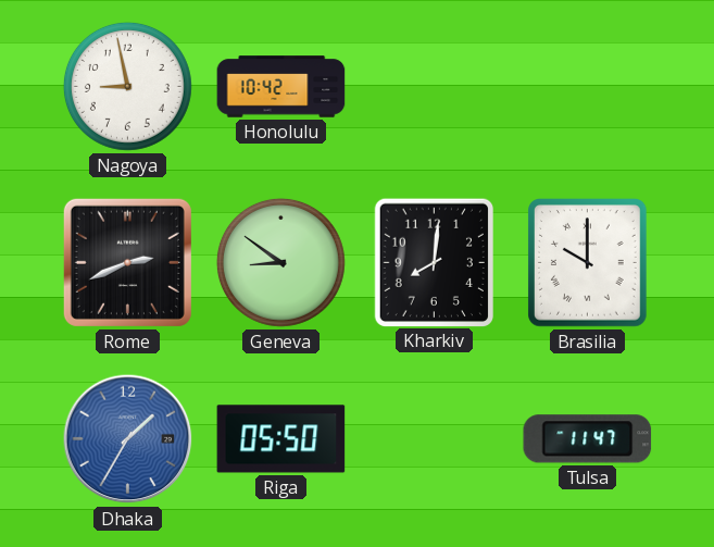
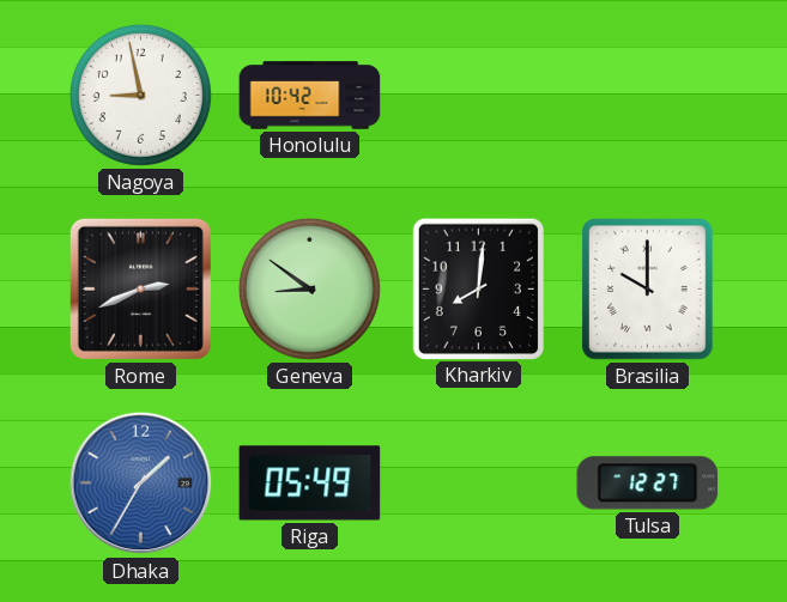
Riga: 05:50 -> 05:49 (310, 484)
Tulsa: 11:47 -> 12:27 (648, 484)
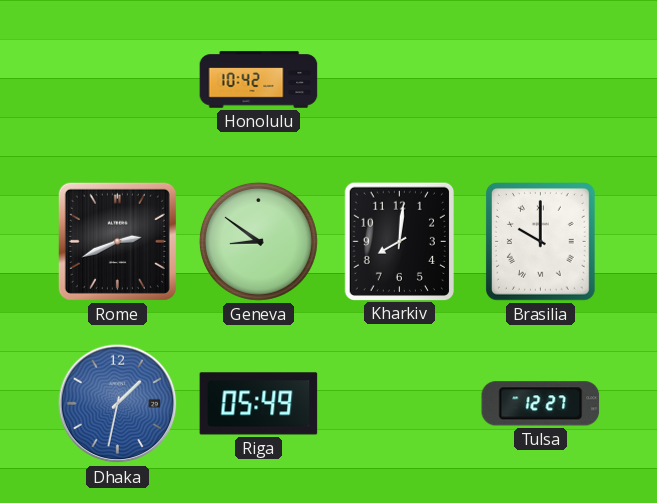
Nagoya: 8:58 -> none (140, 95)
Dhaka: 1:35 -> 1:32 (118, 404)
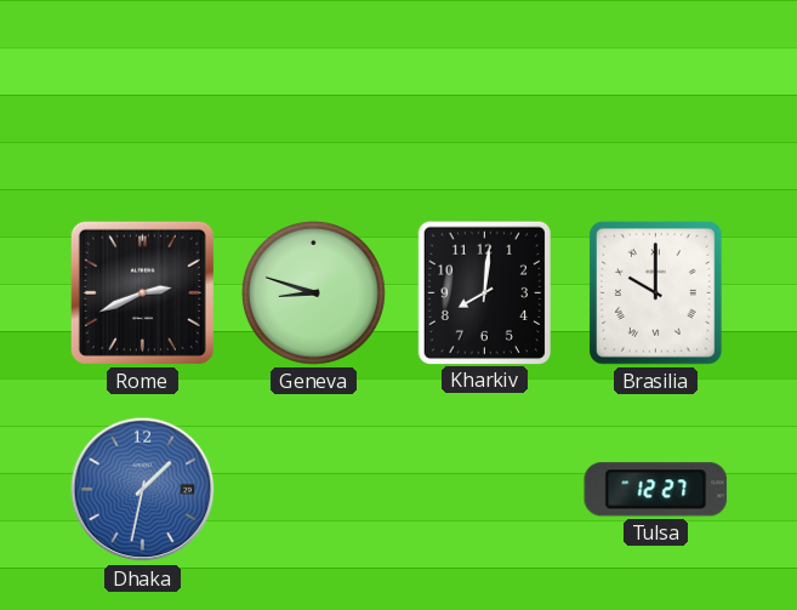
Honolulu: 10:42 -> none (259, 80)
Geneva: 8:51 -> 8:48 (313, 292)
Riga: 05:49 -> none (259, 404)
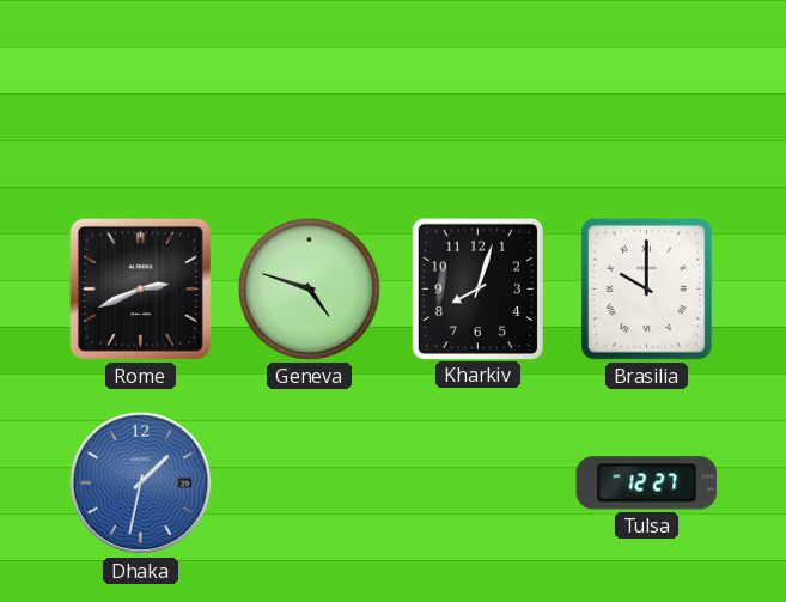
Geneva: 8:48 -> 4:48 (309, 288)
Kharkiv: 8:01 -> 8:03 (477, 288)
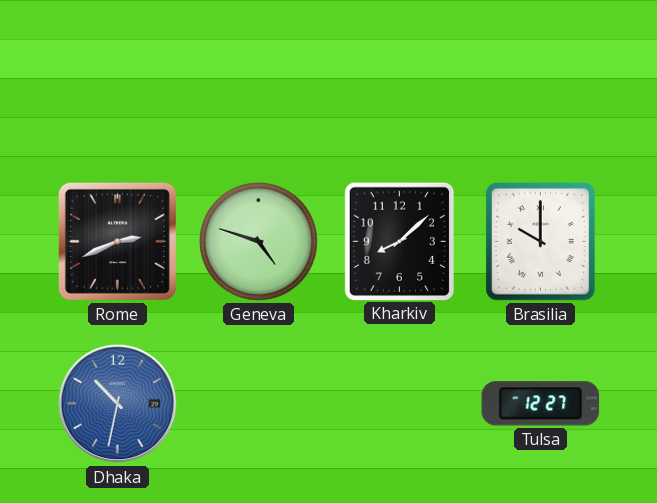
Kharkiv: 8:03 -> 8:08 (399, 241)
Dhaka: 1:32 -> 10:32 (118, 404)
